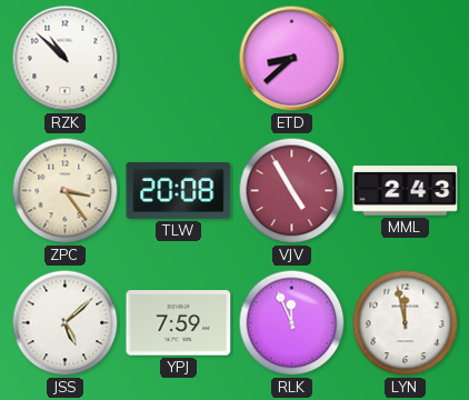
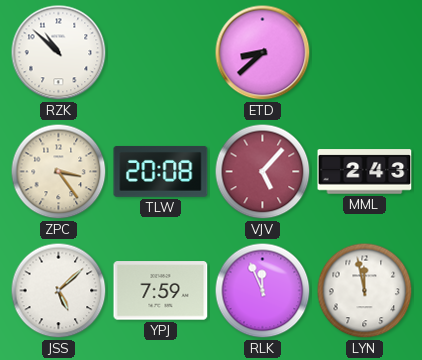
VJV: 4:55 -> 5:07 (263, 172)
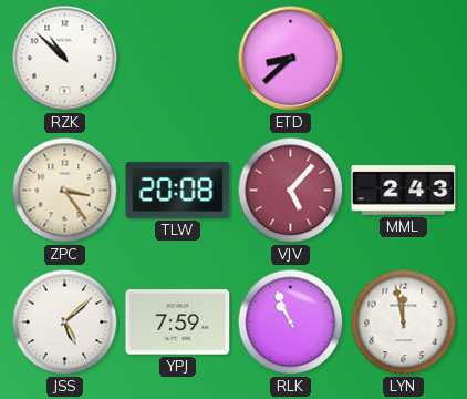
RLK: 11:56 -> 10:56 (291, 323)
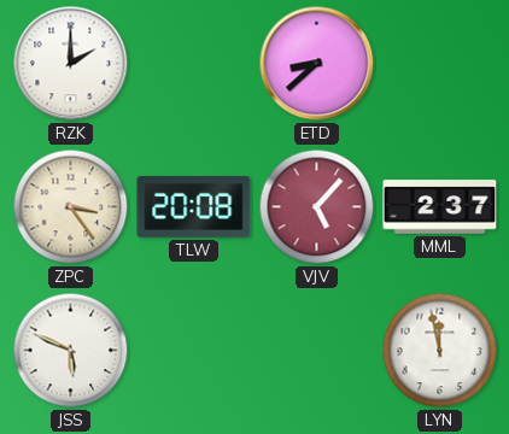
RZK: 10:52 -> 2:00 (71, 64)
MML: 2:43 -> 2:37 (440, 207)
JSS: 5:08 -> 5:49 (71, 351)
YPJ: 7:59 -> none (178, 323)
RLK: 10:56 -> none (291, 323)
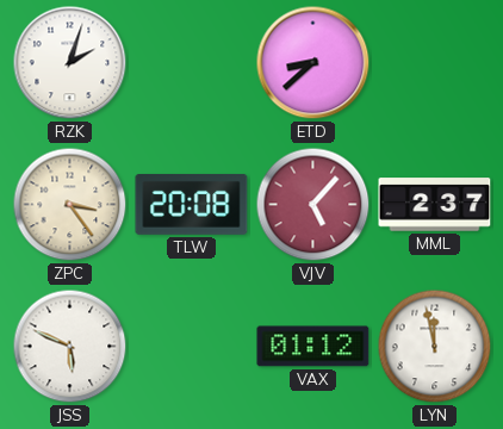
RZK: 2:00 -> 2:03 (70, 63)
VAX: none -> 01:12 (313, 347)
